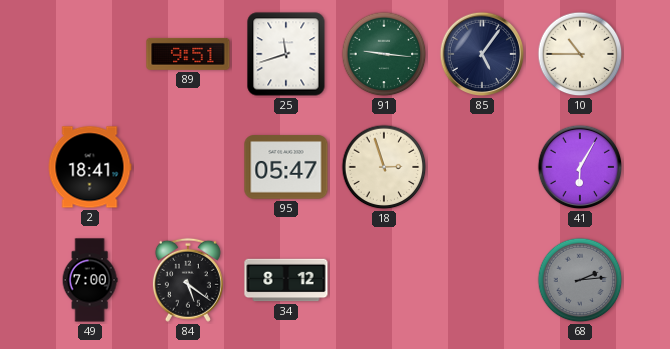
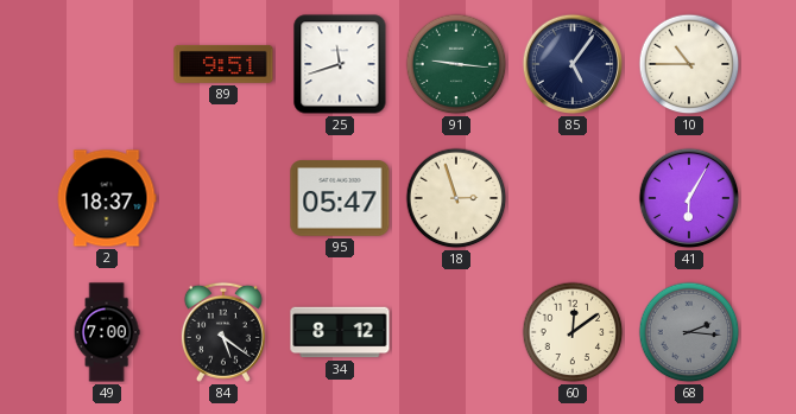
2: 18:41 -> 18:37 (107, 198)
60: none -> 12:09 (573, 332)
68: 2:14 -> 2:16 (689, 332)
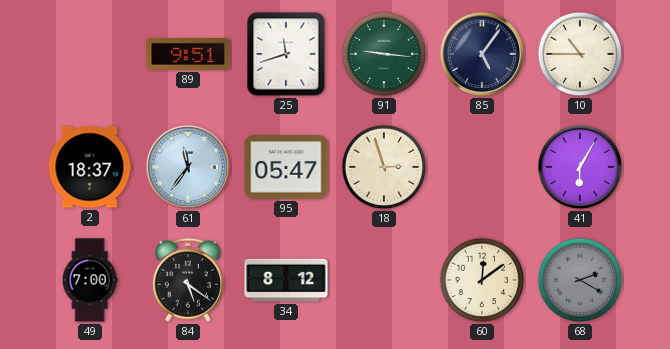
61: none -> 11:36 (188, 167)
68: 2:16 -> 2:20 (580, 280)
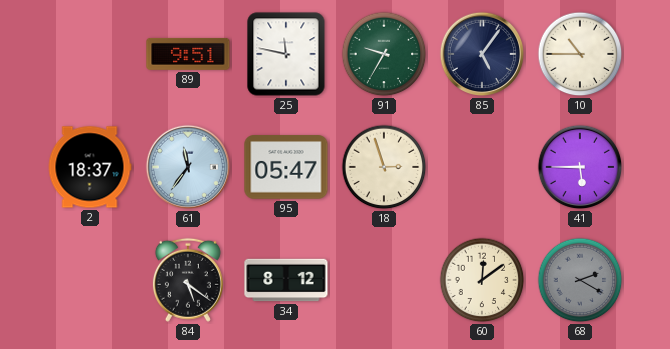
25: 11:42 -> 11:47 (286, 54)
91: 9:16 -> 9:35 (384, 54)
41: 6:05 -> 5:45 (580, 167)
49: 7:00 -> none (90, 280)
